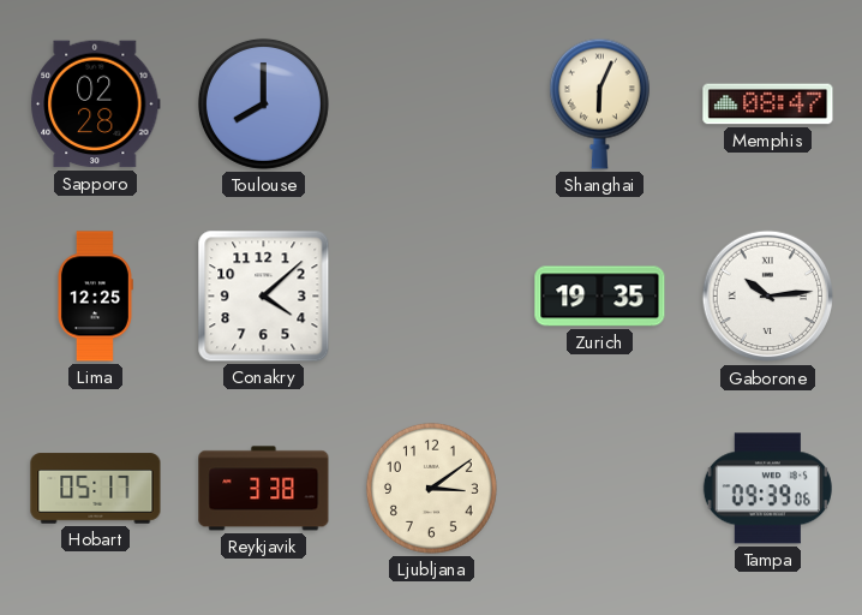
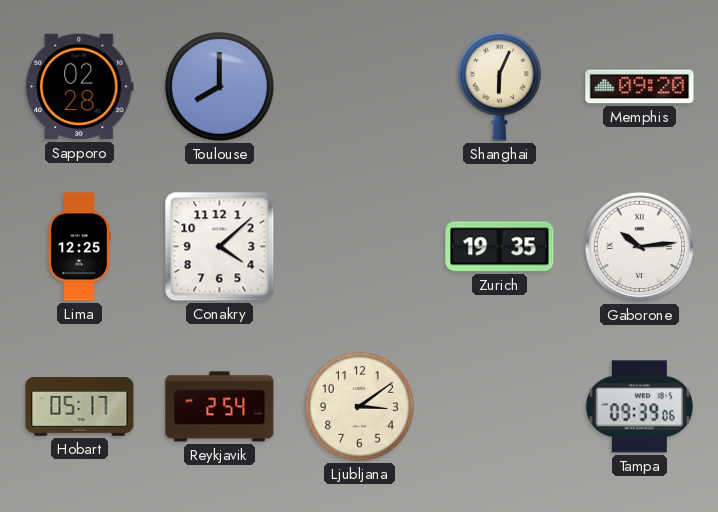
Memphis: 08:47 -> 09:20 (640, 87)
Reykjavik: 3:38 -> 2:54 (220, 407)
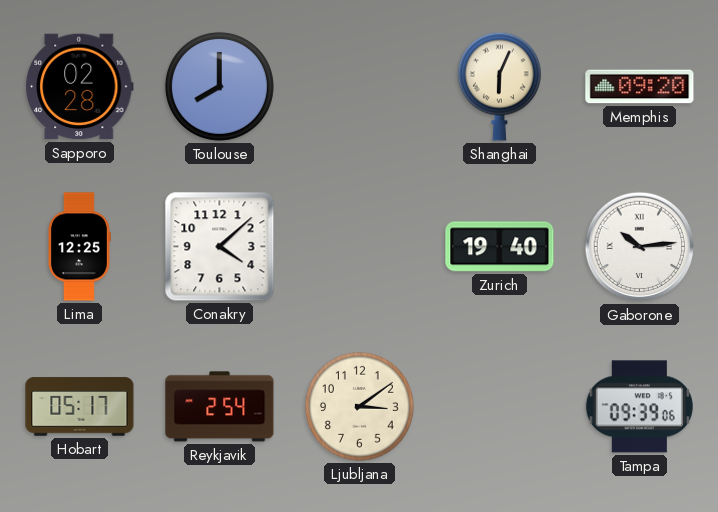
Zurich: 19:35 -> 19:40 (500, 247)
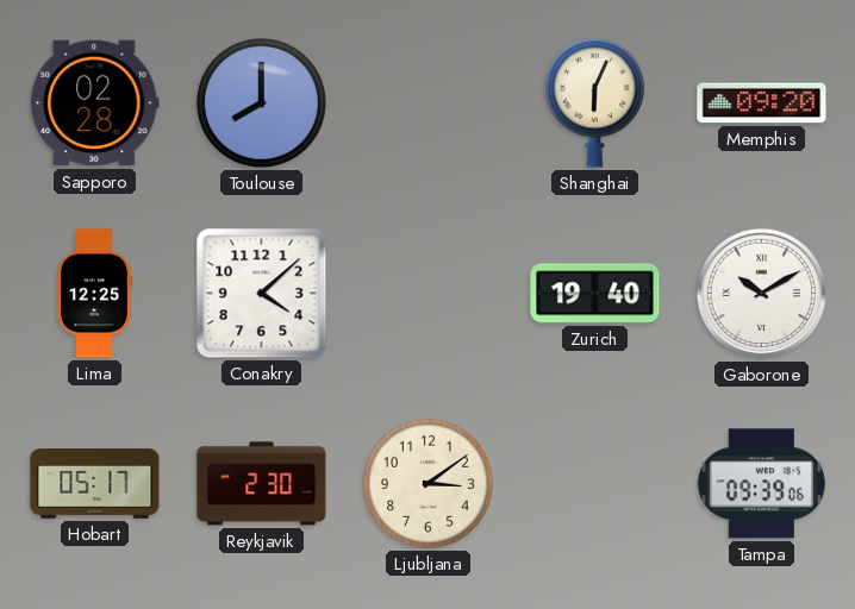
Gaborone: 10:14 -> 10:10 (762, 294)
Reykjavik: 2:54 -> 2:30 (262, 484)
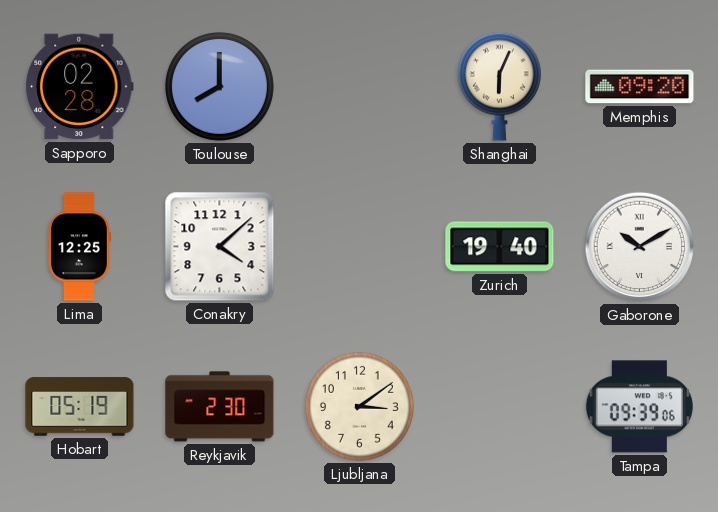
Hobart: 05:17 -> 05:19 (80, 407)
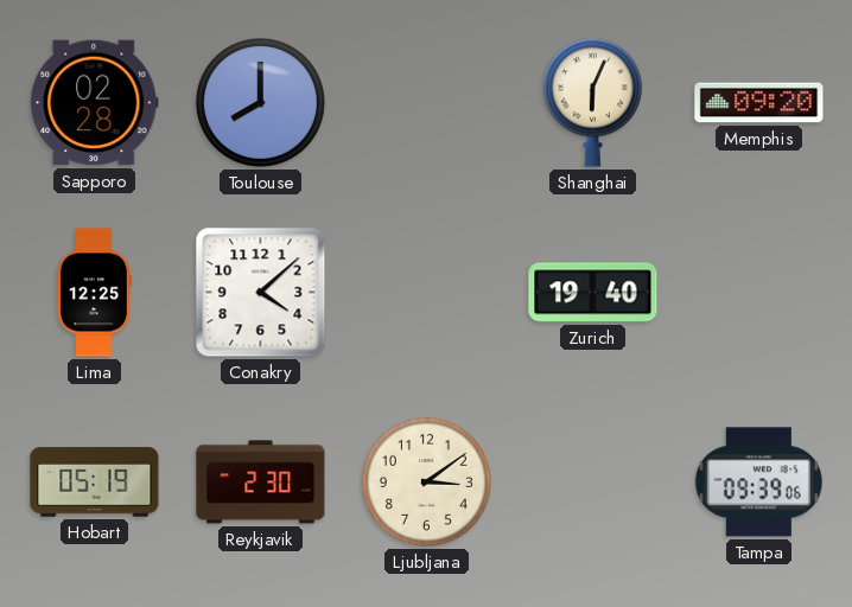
Gaborone: 10:10 -> none (640, 247)
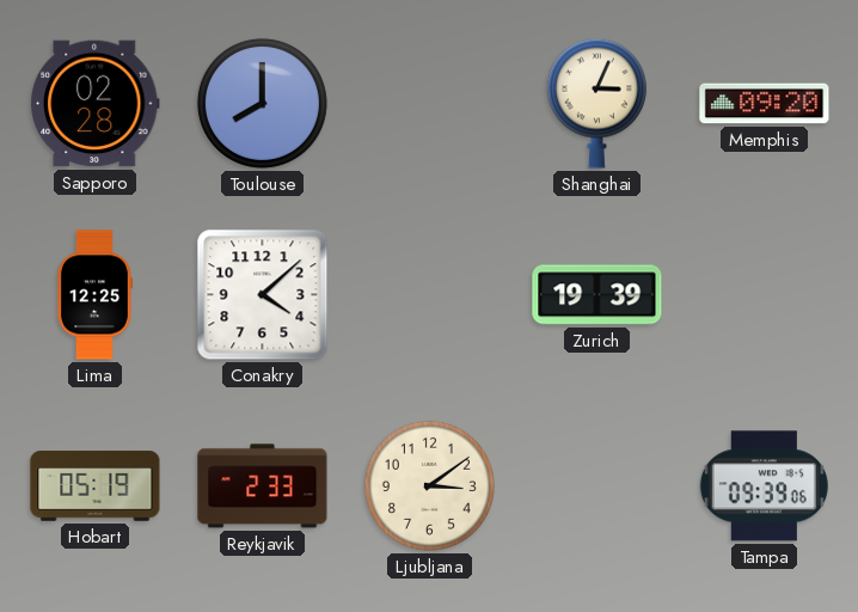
Shanghai: 6:04 -> 3:04 (596, 103)
Zurich: 19:40 -> 19:39 (597, 295)
Reykjavik: 2:30 -> 2:33 (263, 486)
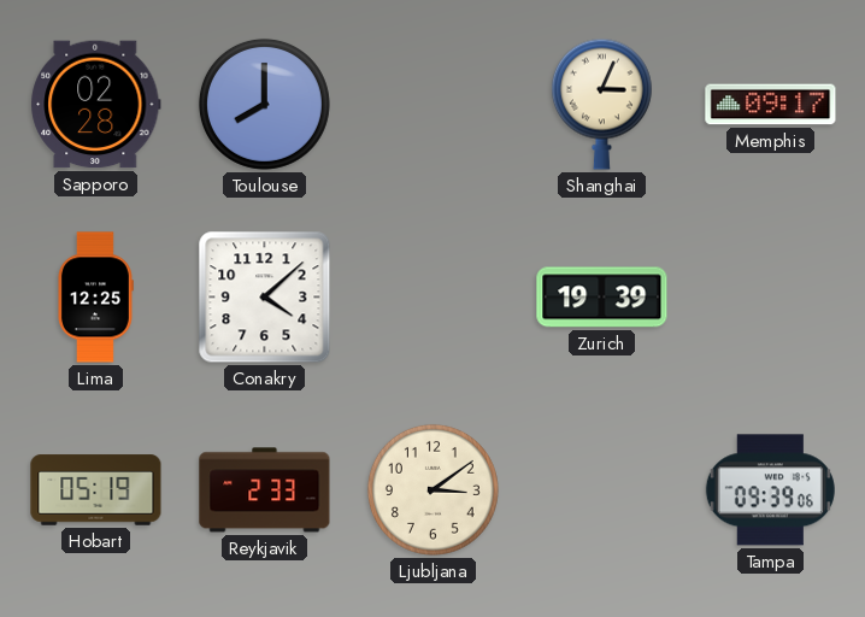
Memphis: 09:20 -> 09:17 (771, 105)
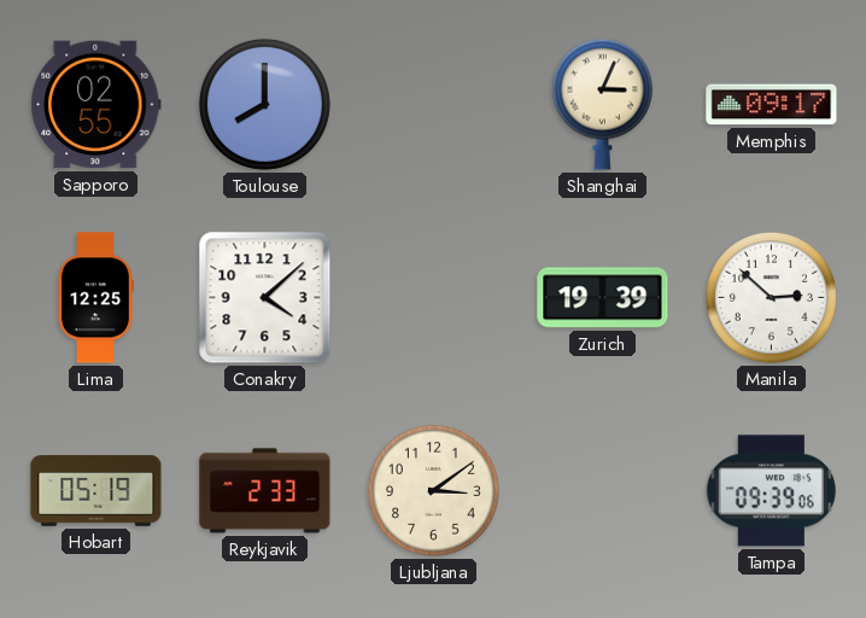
Sapporo: 02:28 -> 02:55 (96, 105)
Manila: none -> 2:52 (771, 297)
